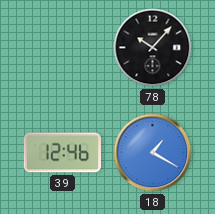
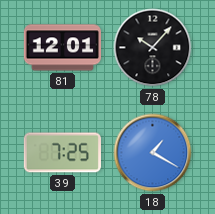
81: none -> 12:01 (62, 48)
39: 12:46 -> 7:25 (62, 153)
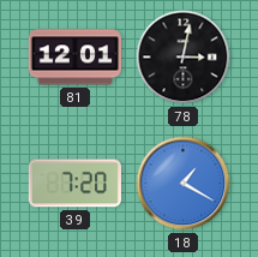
78: 10:07 -> 3:02 (184, 58)
39: 7:25 -> 7:20 (74, 184)
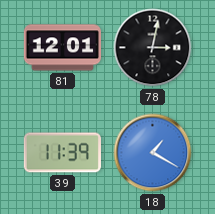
39: 7:20 -> 11:39 (62, 153)
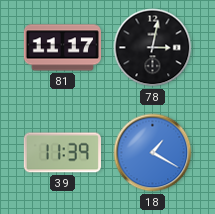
81: 12:01 -> 11:17 (62, 48)
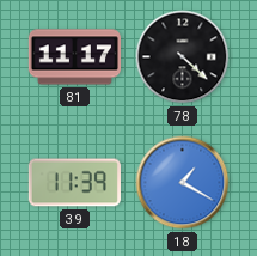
78: 3:02 -> 4:22 (183, 57)
